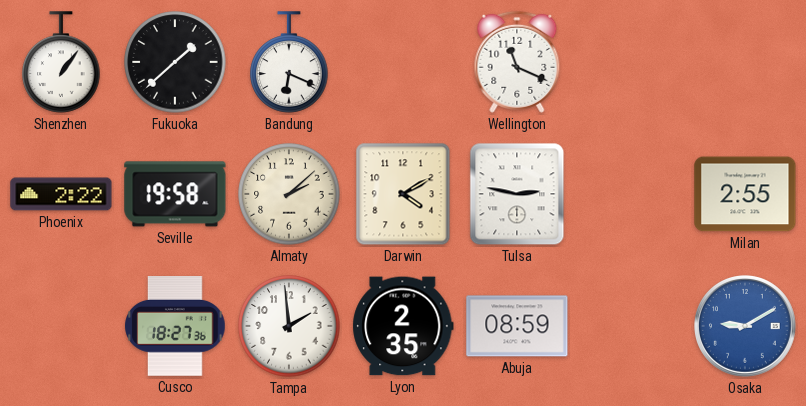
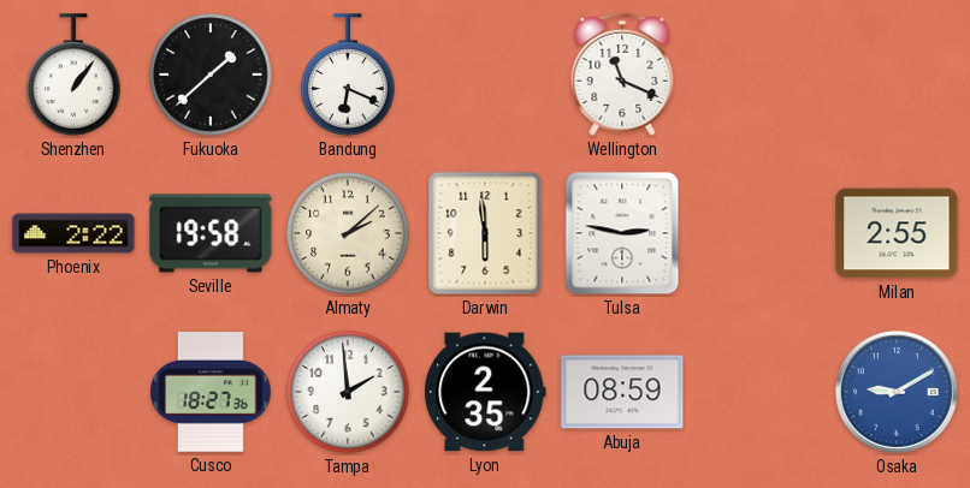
Darwin: 4:10 -> 5:59 (485, 233)
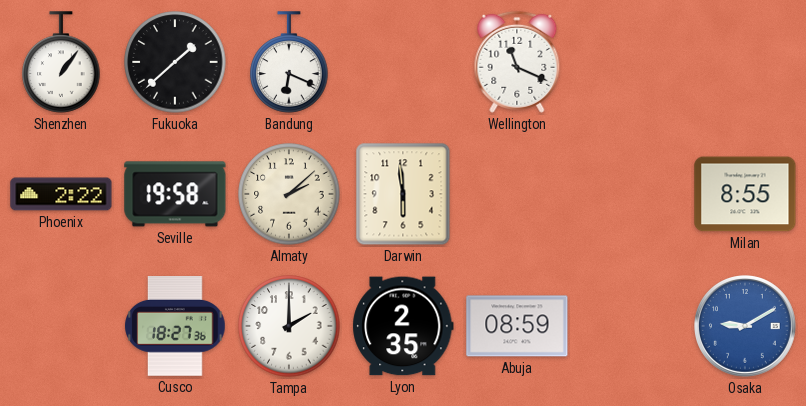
Tulsa: 2:47 -> none (622, 233)
Milan: 2:55 -> 8:55 (745, 194)
Tampa: 1:59 -> 2:00 (289, 326)
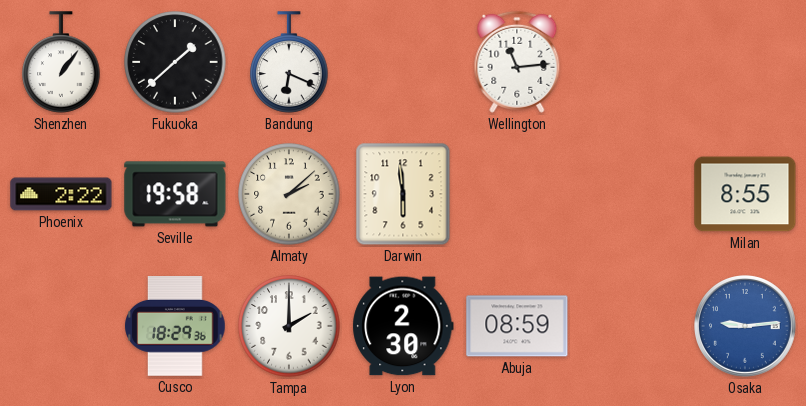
Wellington: 11:19 -> 11:14 (517, 62)
Cusco: 18:27 -> 18:29 (175, 327)
Lyon: 2:35 -> 2:30 (403, 326)
Osaka: 9:10 -> 9:14 (746, 327)
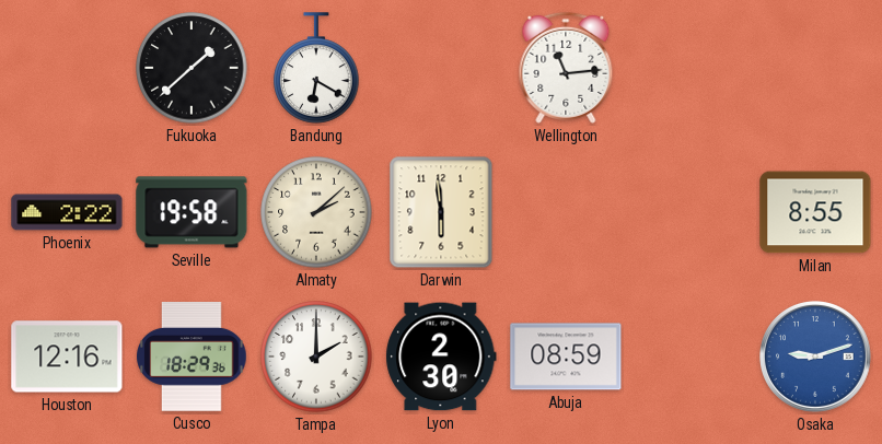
Shenzhen: 1:06 -> none (61, 62)
Bandung: 6:19 -> 6:20 (316, 68)
Houston: none -> 12:16 (67, 357)
Osaka: 9:14 -> 9:12 (816, 358)
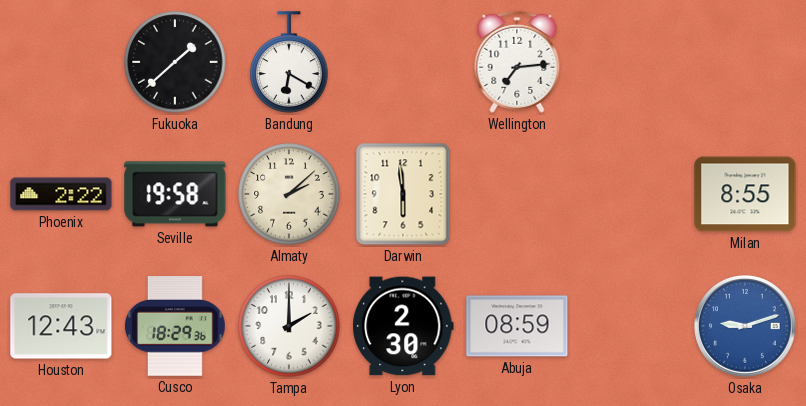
Wellington: 11:14 -> 7:14 (517, 62)
Houston: 12:16 -> 12:43 (61, 326)
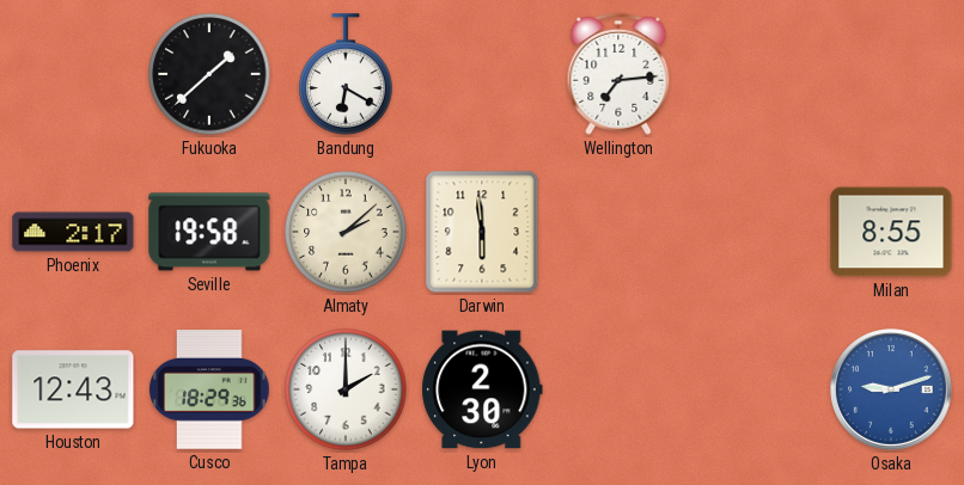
Phoenix: 2:22 -> 2:17 (73, 232)
Abuja: 08:59 -> none (517, 326)
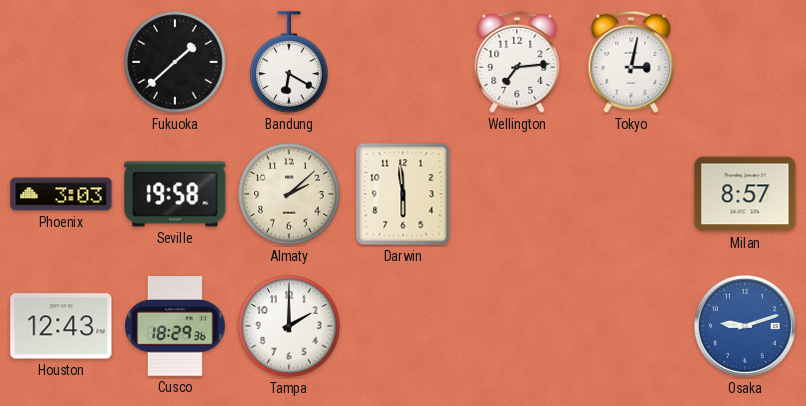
Tokyo: none -> 3:02 (631, 62)
Phoenix: 2:17 -> 3:03 (61, 194)
Milan: 8:55 -> 8:57 (745, 194)
Lyon: 2:30 -> none (482, 389)
